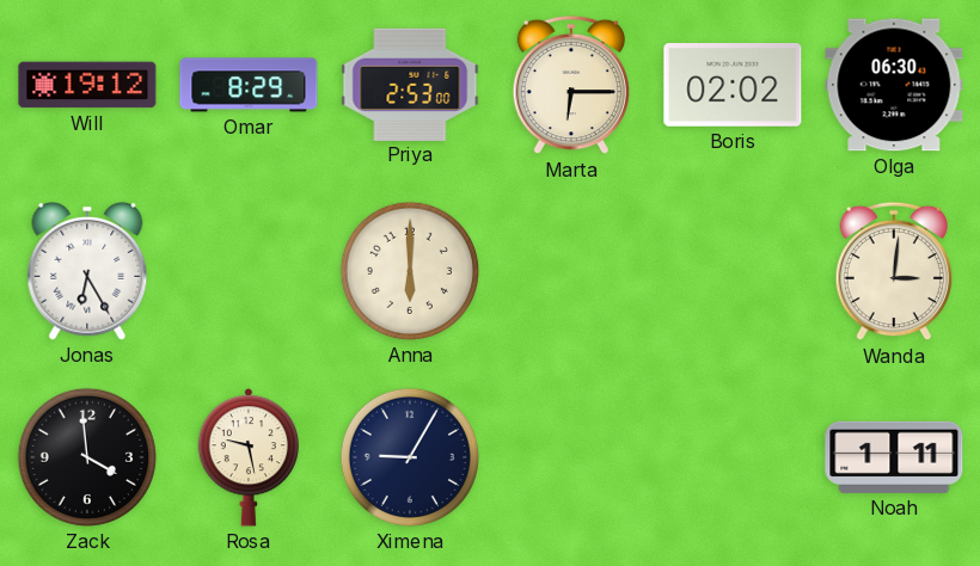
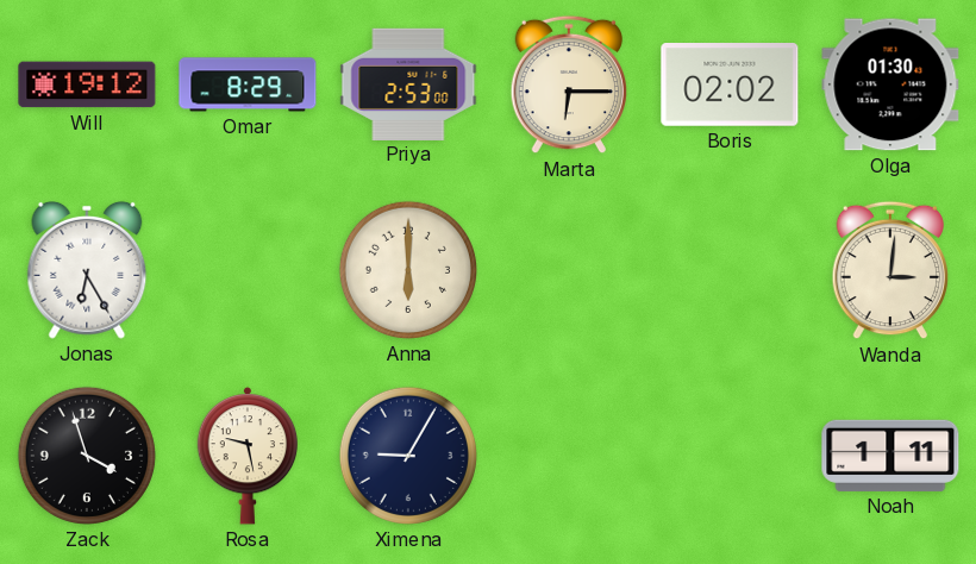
Olga: 06:30 -> 01:30 (890, 84)
Zack: 3:59 -> 3:57 (87, 456)
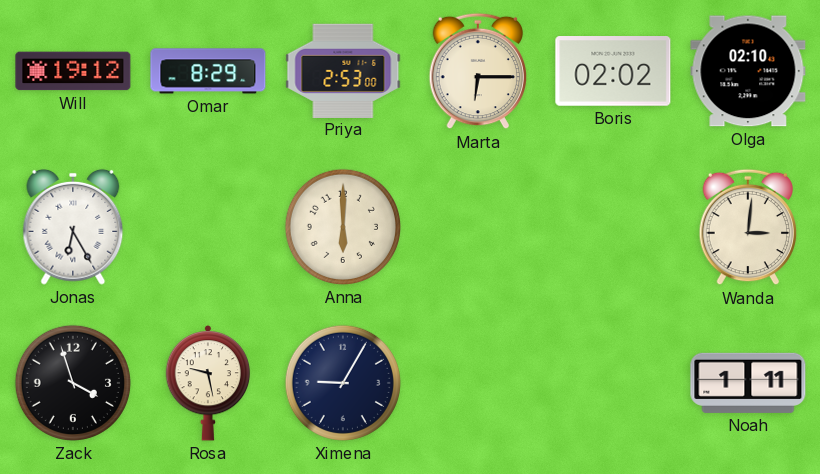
Olga: 01:30 -> 02:10 (748, 71)
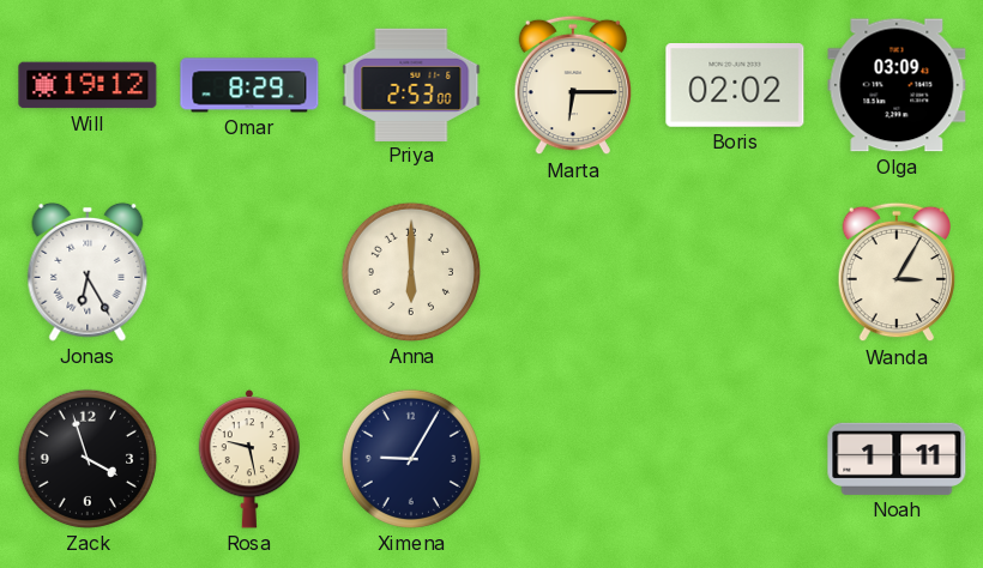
Olga: 02:10 -> 03:09 (897, 85)
Wanda: 3:01 -> 3:05 (897, 272)
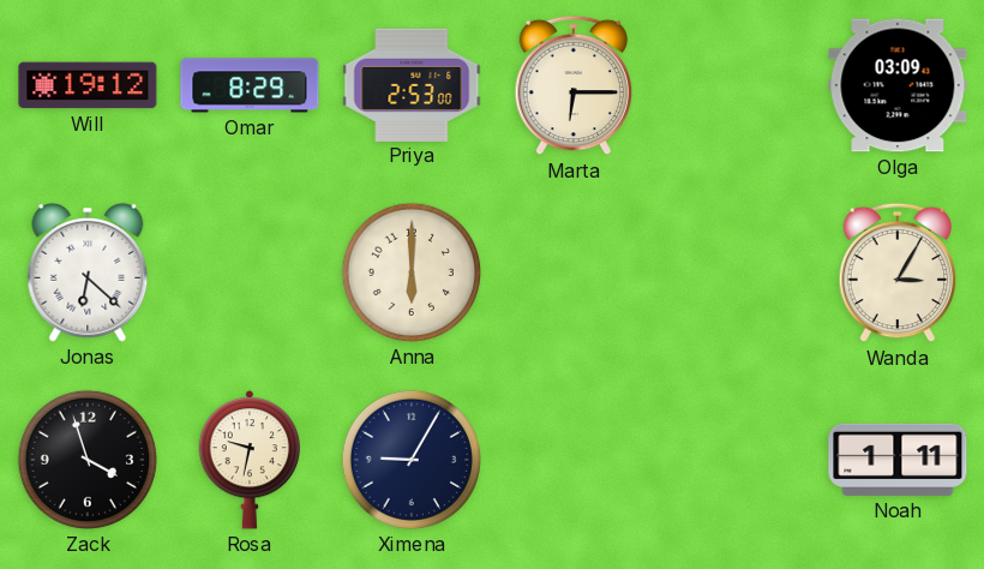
Boris: 02:02 -> none (735, 86)
Jonas: 6:25 -> 6:22 (88, 272)
Rosa: 9:28 -> 9:32 (250, 461)
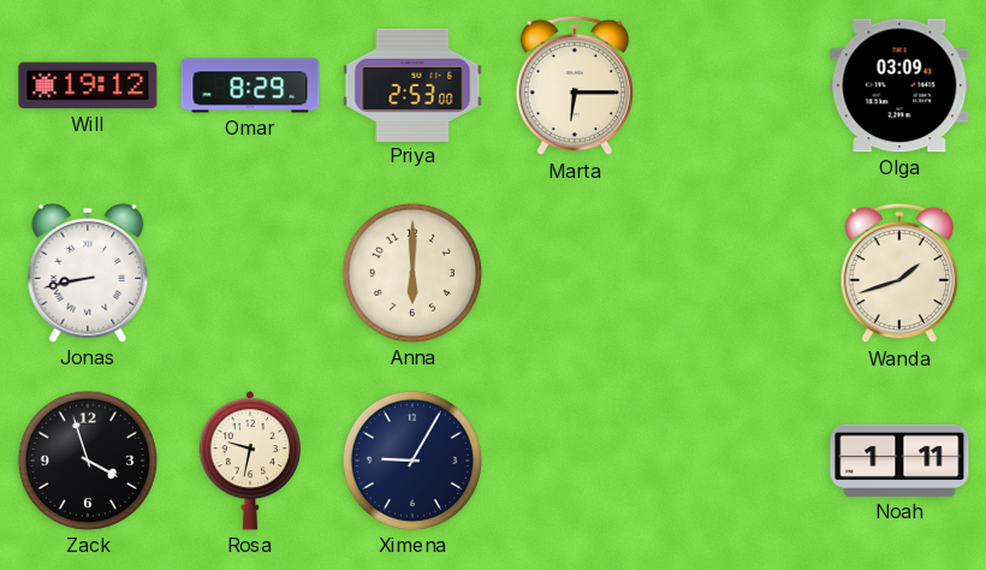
Jonas: 6:22 -> 8:43 (88, 273)
Wanda: 3:05 -> 1:42 (899, 273)
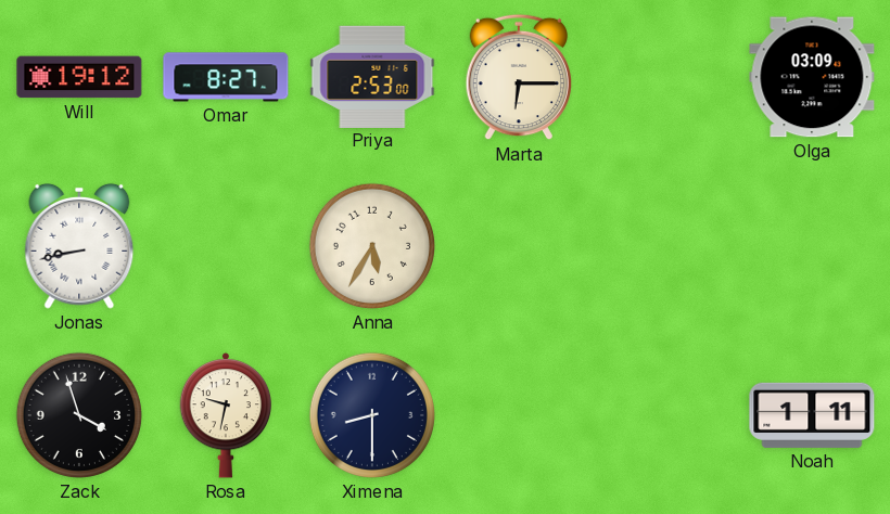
Omar: 8:29 -> 8:27 (226, 77)
Anna: 6:00 -> 5:35 (372, 246)
Wanda: 1:42 -> none (899, 273)
Ximena: 9:05 -> 8:30 (372, 415)
